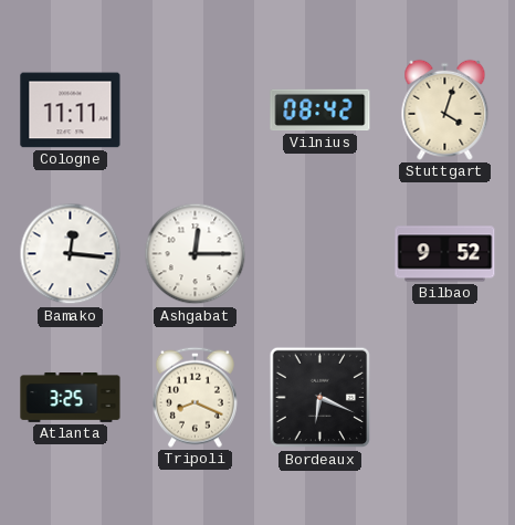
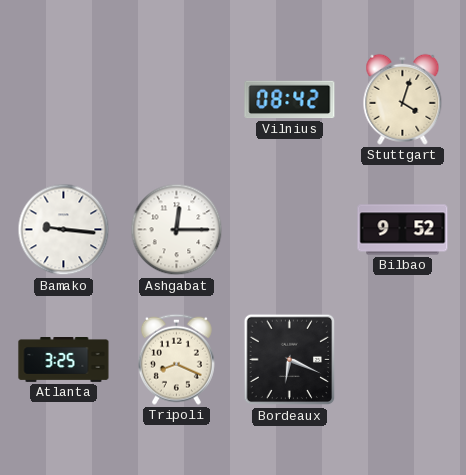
Cologne: 11:11 -> none (71, 111)
Bamako: 12:16 -> 9:16 (64, 230)
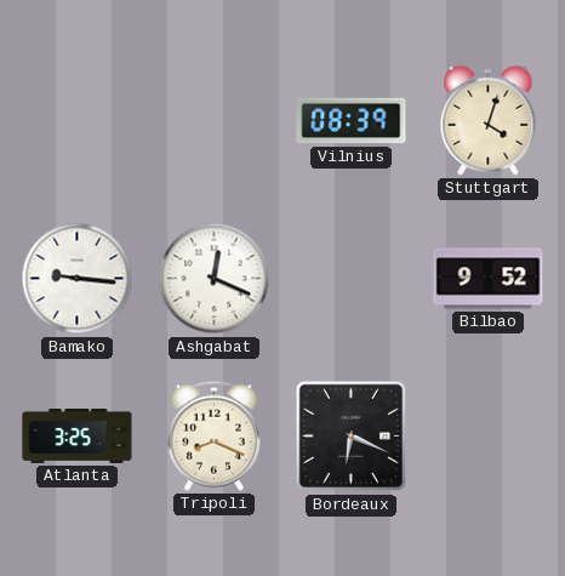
Vilnius: 08:42 -> 08:39 (352, 121)
Ashgabat: 12:15 -> 12:19 (215, 279)
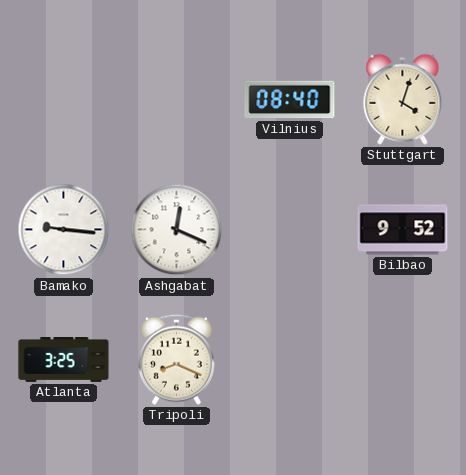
Vilnius: 08:39 -> 08:40 (290, 100)
Bordeaux: 6:19 -> none (352, 437)
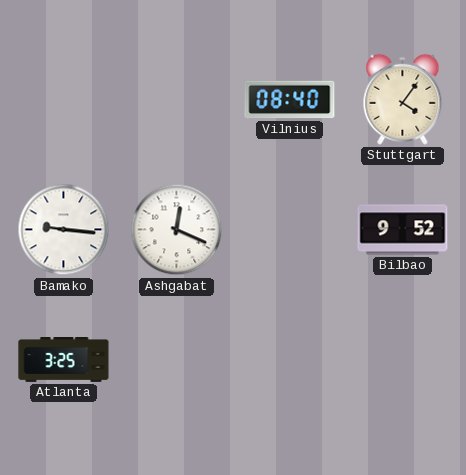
Stuttgart: 4:03 -> 4:06 (403, 99)
Tripoli: 8:19 -> none (176, 359)
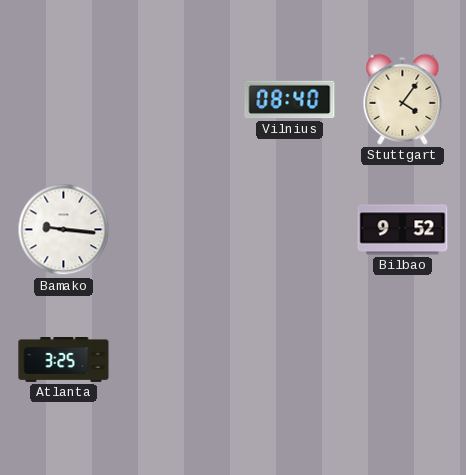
Ashgabat: 12:19 -> none (177, 230)
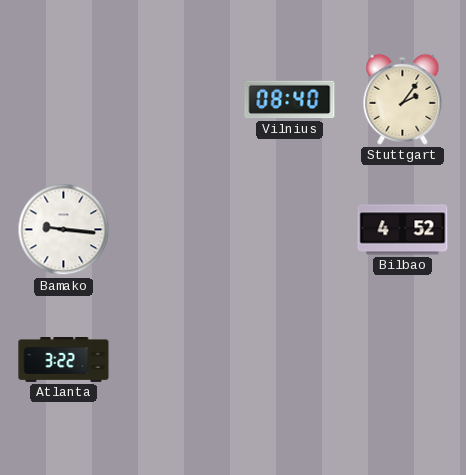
Stuttgart: 4:06 -> 2:06 (403, 99)
Bilbao: 9:52 -> 4:52 (403, 230)
Atlanta: 3:25 -> 3:22 (64, 360)
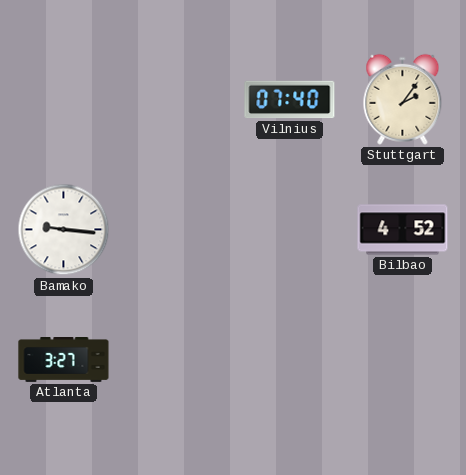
Vilnius: 08:40 -> 07:40 (290, 100)
Atlanta: 3:22 -> 3:27 (64, 360)
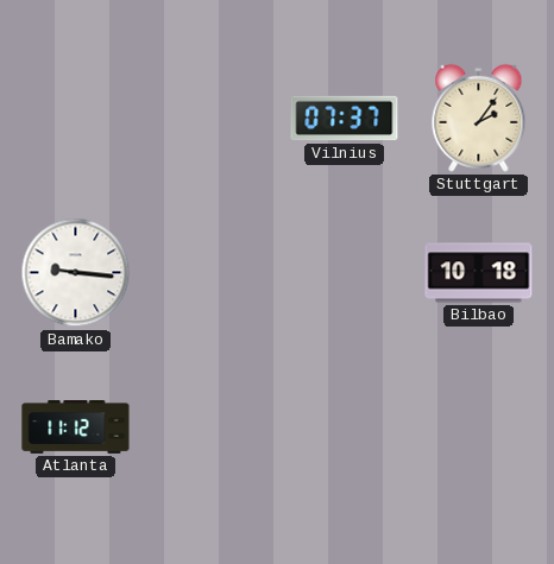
Vilnius: 07:40 -> 07:37 (345, 119)
Bilbao: 4:52 -> 10:18 (479, 273)
Atlanta: 3:27 -> 11:12 (76, 427)
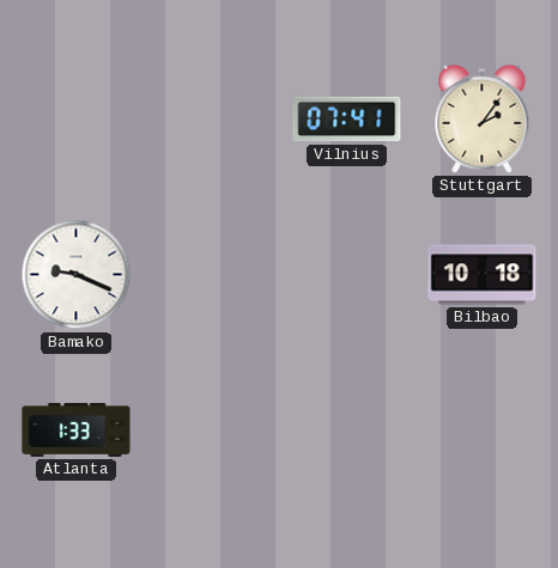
Vilnius: 07:37 -> 07:41 (347, 120)
Bamako: 9:16 -> 9:19 (77, 275)
Atlanta: 11:12 -> 1:33 (77, 430)
